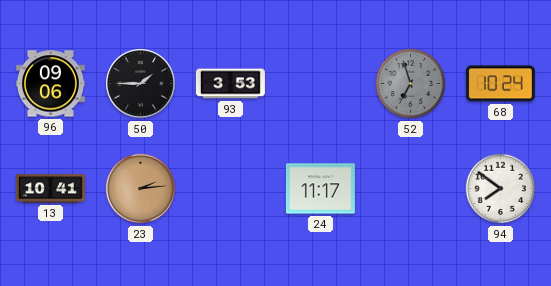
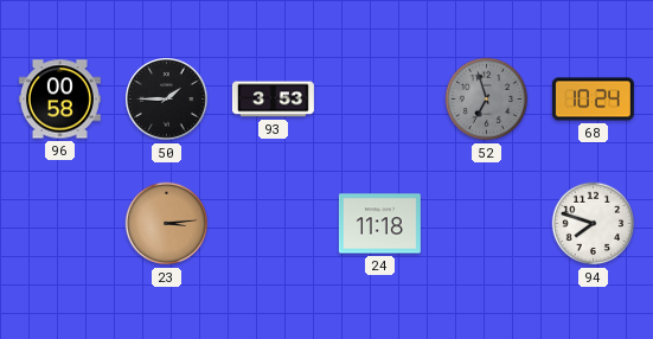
96: 09:06 -> 00:58 (59, 100)
13: 10:41 -> none (50, 189)
23: 2:14 -> 3:14 (167, 224)
24: 11:17 -> 11:18 (379, 224)
94: 7:51 -> 7:48 (594, 224)
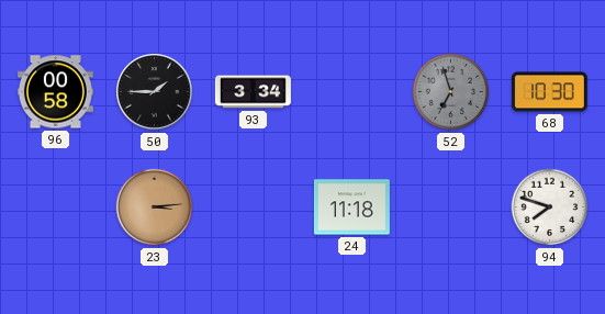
93: 3:53 -> 3:34 (253, 92)
68: 10:24 -> 10:30 (549, 92)
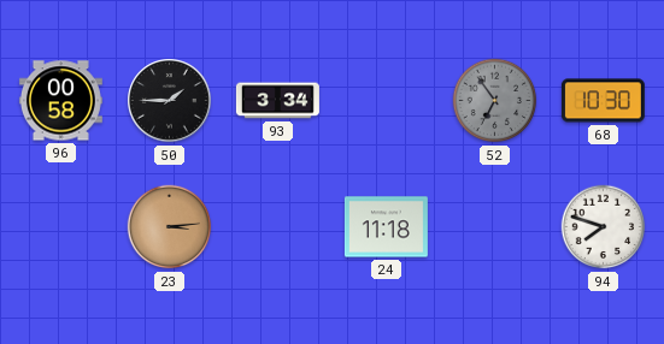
52: 6:57 -> 6:54 (495, 101)
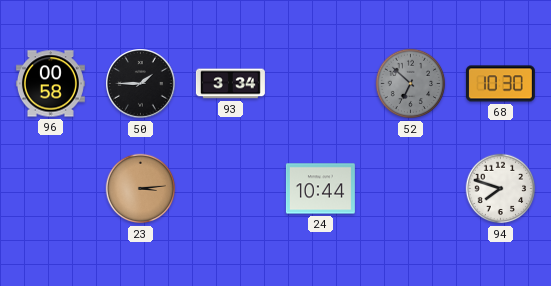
52: 6:54 -> 6:52 (411, 84)
24: 11:18 -> 10:44 (320, 189)
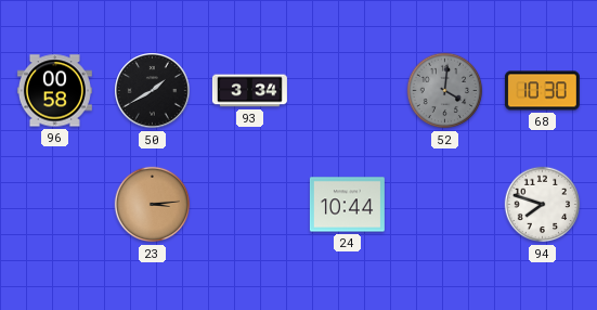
50: 1:45 -> 1:40 (153, 91)
52: 6:52 -> 4:01 (445, 91)
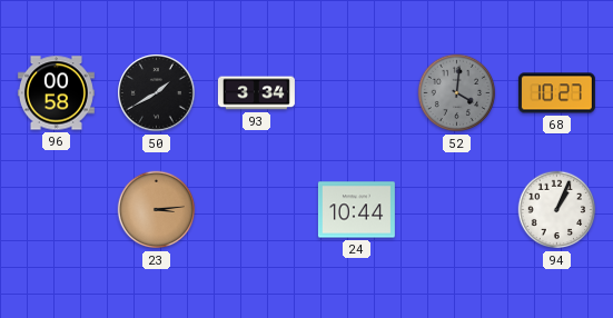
68: 10:30 -> 10:27 (556, 93)
94: 7:48 -> 1:04 (557, 210)
